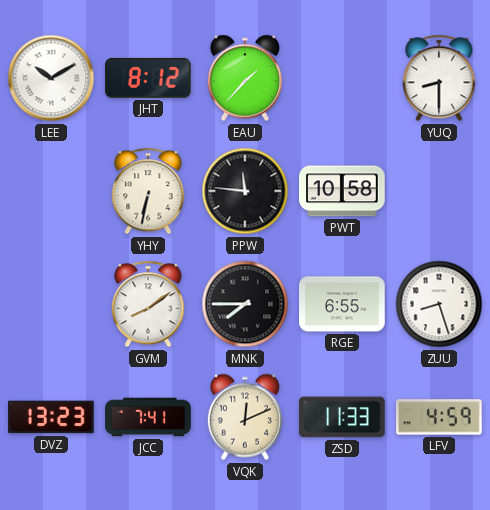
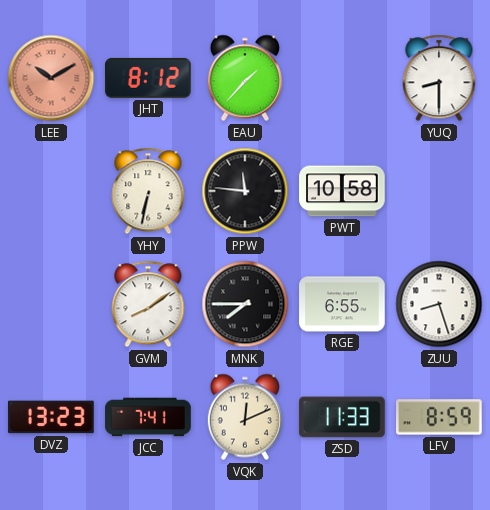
LEE dial: white -> salmon (51, 78)
LFV: 4:59 -> 8:59 (439, 417)
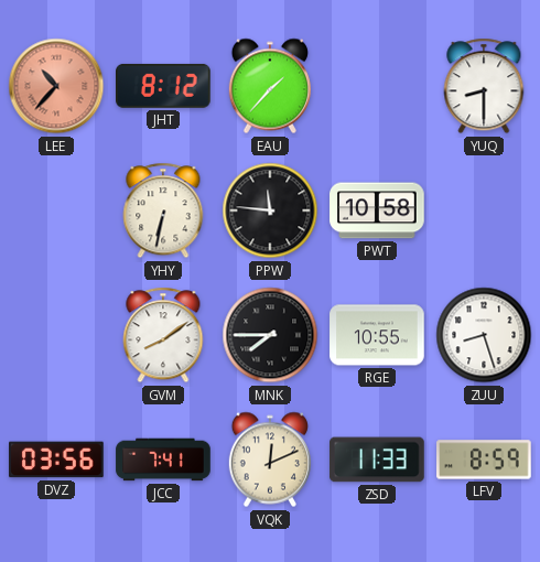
LEE: 10:10 -> 10:37 (56, 86)
RGE: 6:55 -> 10:55 (377, 335)
DVZ: 13:23 -> 03:56 (56, 460)
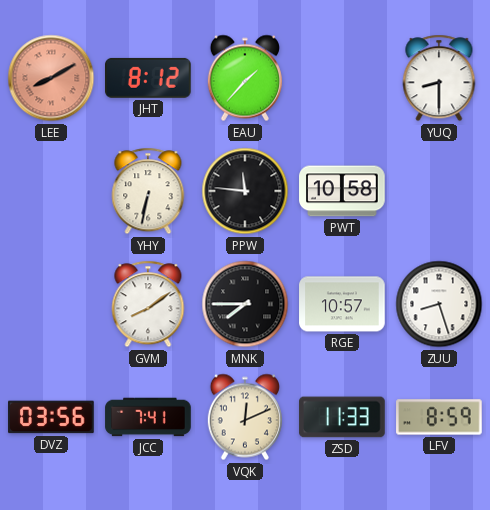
LEE: 10:37 -> 8:10 (51, 78)
RGE: 10:55 -> 10:57 (342, 304)
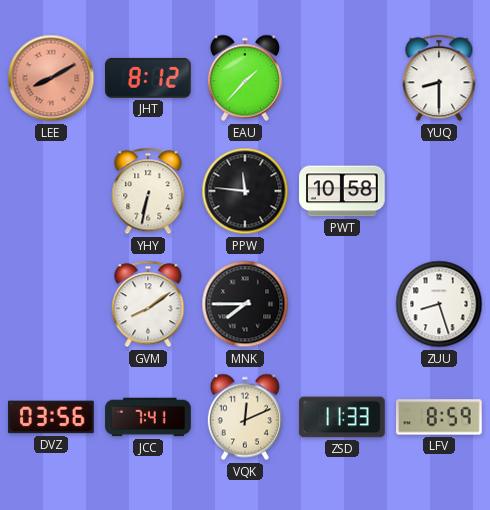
RGE: 10:57 -> none (342, 304)
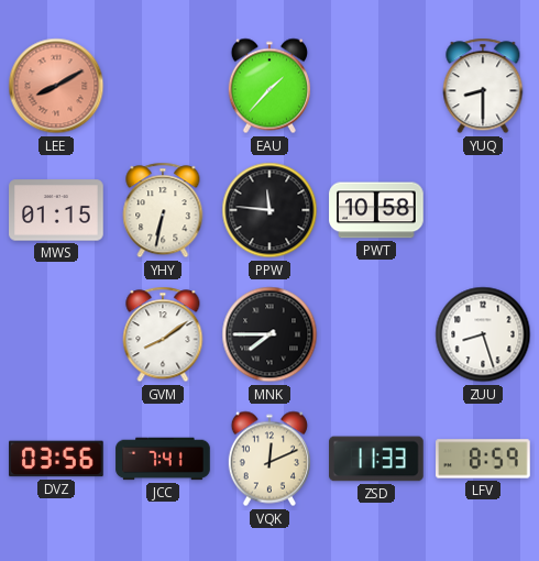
JHT: 8:12 -> none (149, 78)
MWS: none -> 01:15 (56, 210)
